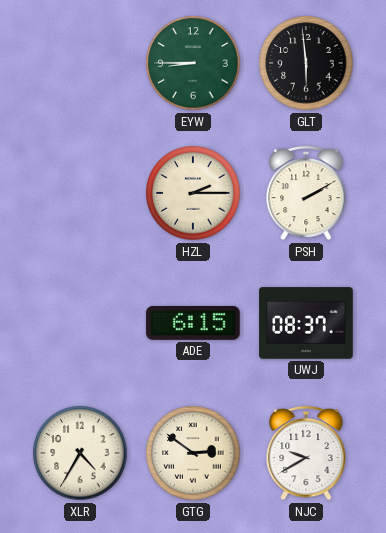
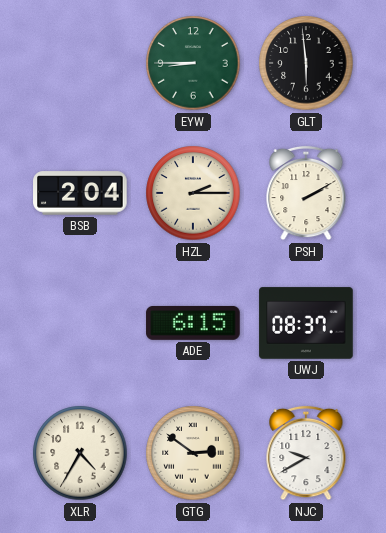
BSB: none -> 2:04 (80, 193)
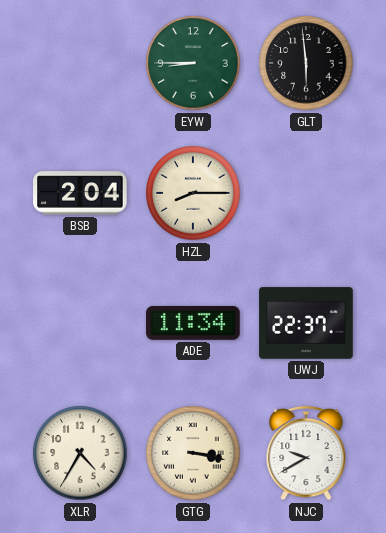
HZL: 2:15 -> 8:15 (193, 193)
PSH: 2:10 -> none (306, 193)
ADE: 6:15 -> 11:34 (193, 323)
UWJ: 08:37 -> 22:37 (306, 323)
GTG: 2:51 -> 3:17 (193, 453)
